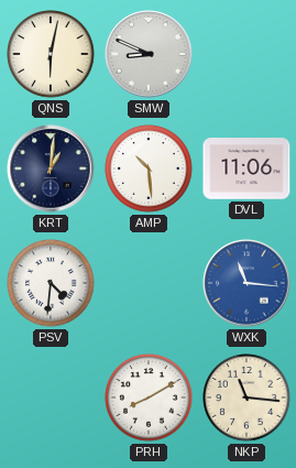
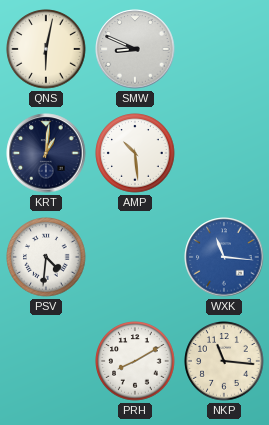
DVL: 11:06 -> none (246, 168)
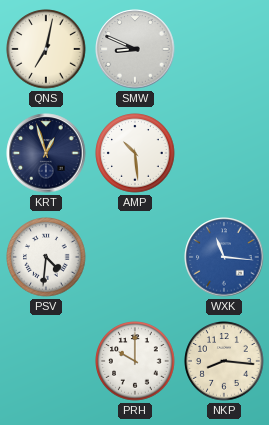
QNS: 6:02 -> 7:02 (46, 49)
KRT: 1:01 -> 12:57 (46, 153)
PRH: 8:10 -> 10:00 (135, 361)
NKP: 11:16 -> 8:16 (224, 361)
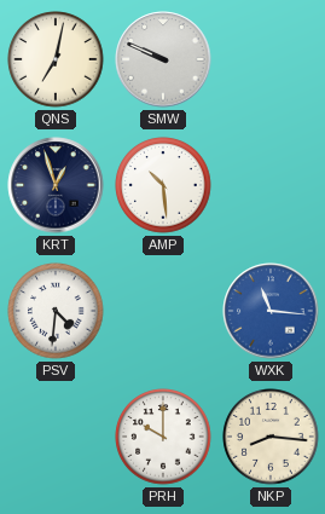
SMW: 8:49 -> 9:49 (163, 59)
